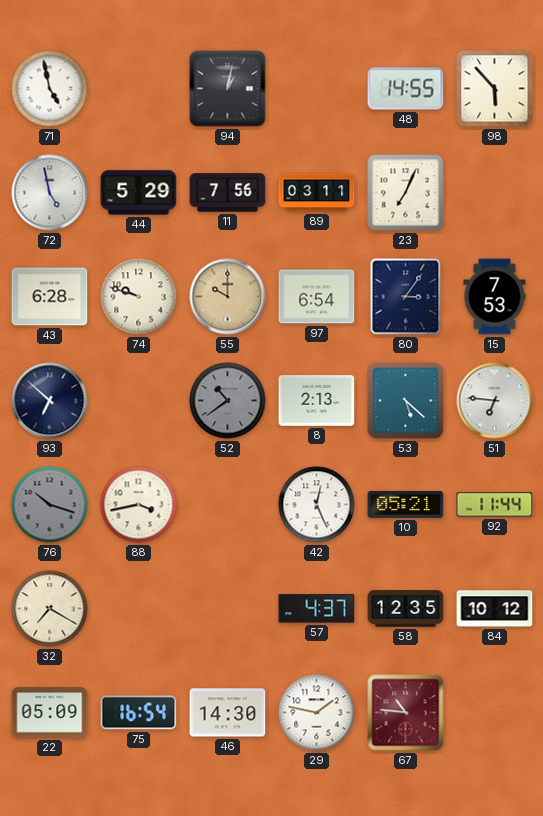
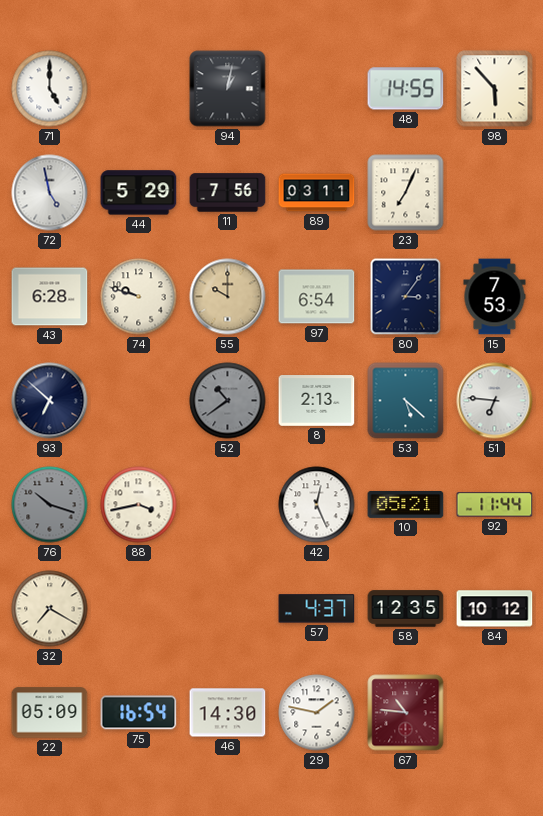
71: 4:58 -> 5:00 (50, 89)
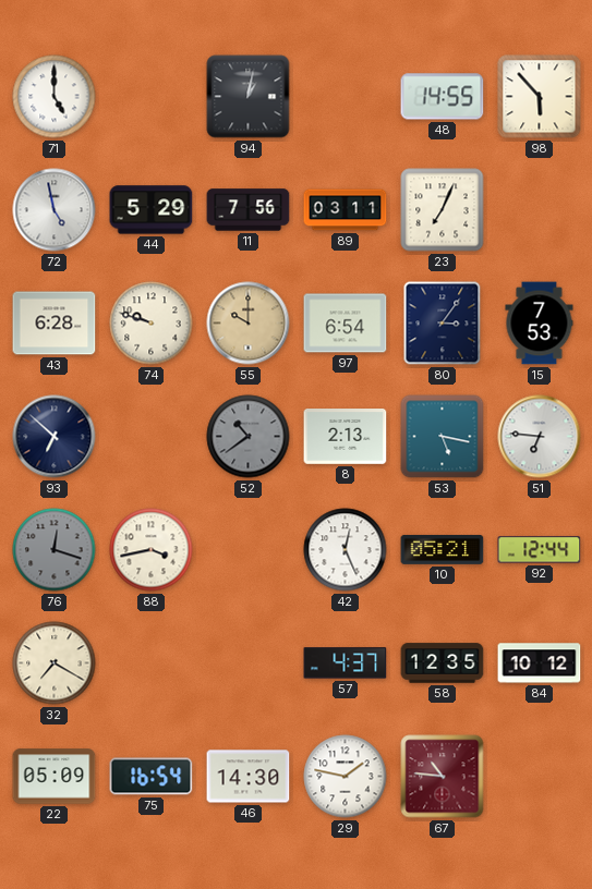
53: 5:22 -> 5:17 (443, 437)
76: 10:18 -> 12:18 (55, 550)
92: 11:44 -> 12:44 (540, 550)
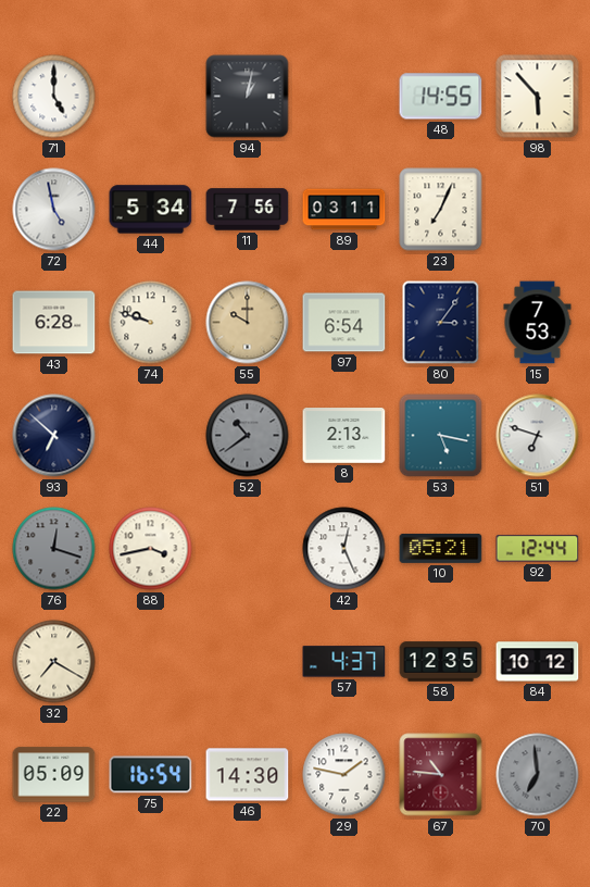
44: 5:29 -> 5:34 (151, 210)
51: 6:46 -> 6:48 (538, 436)
70: none -> 6:59 (538, 775)
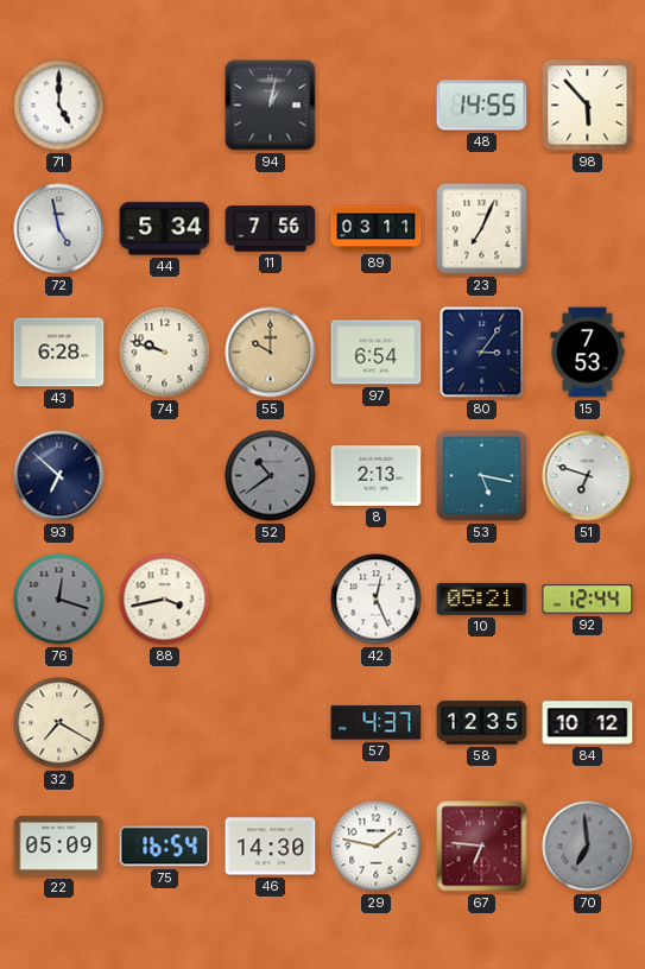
67: 10:46 -> 6:46 (482, 847)
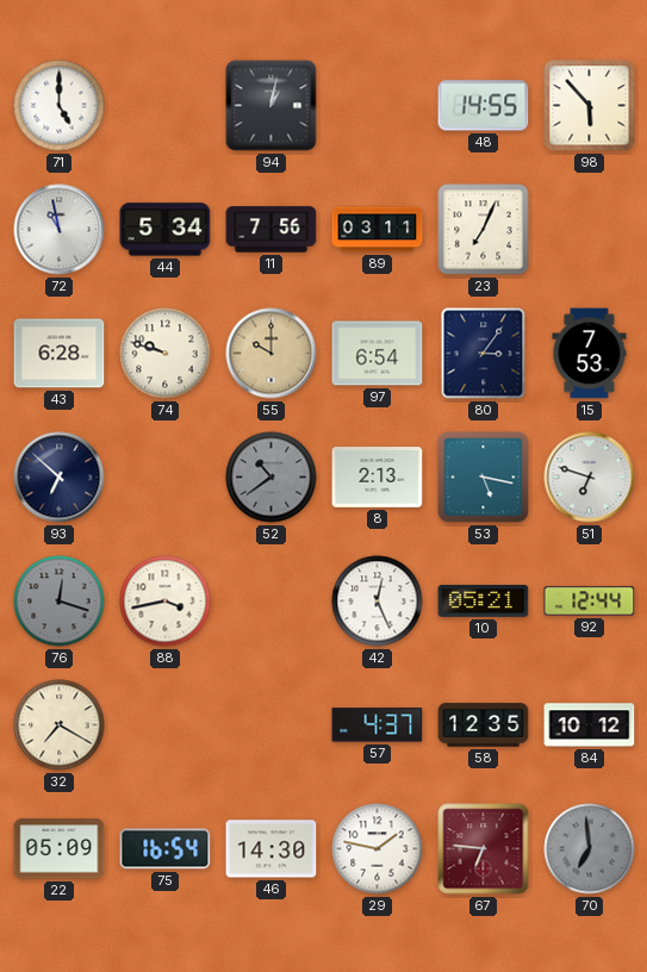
72: 4:58 -> 10:58 (60, 230)
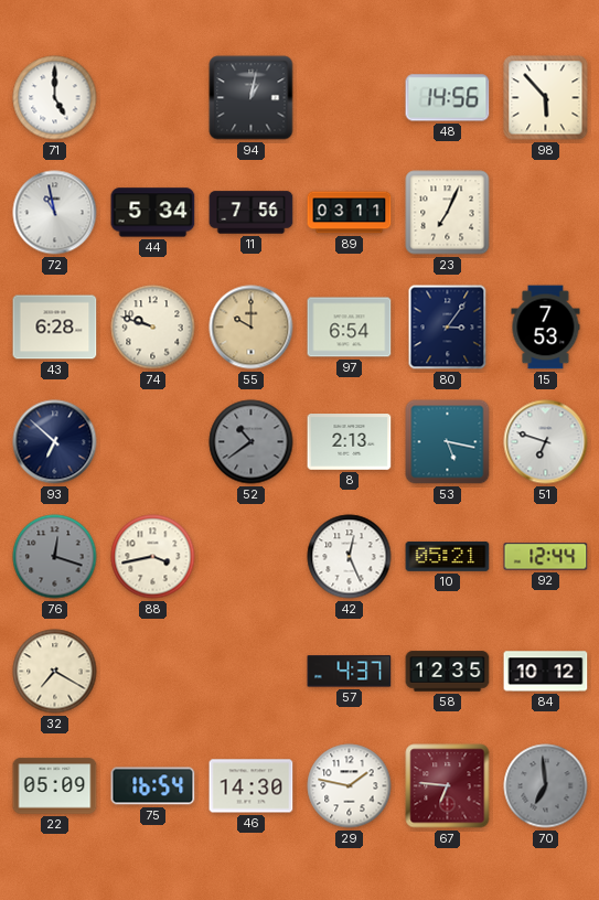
48: 14:55 -> 14:56 (448, 98)
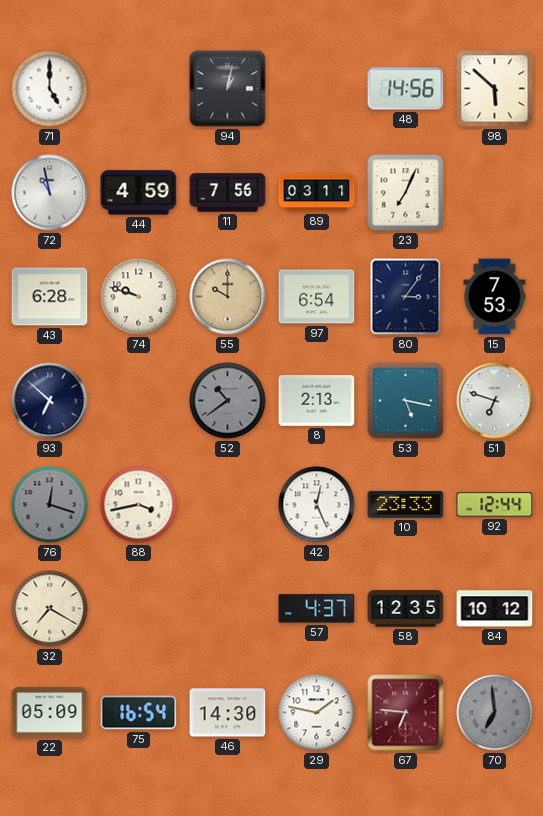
98: 5:53 -> 5:52 (495, 89)
44: 5:34 -> 4:59 (139, 193)
10: 05:21 -> 23:33 (406, 504)
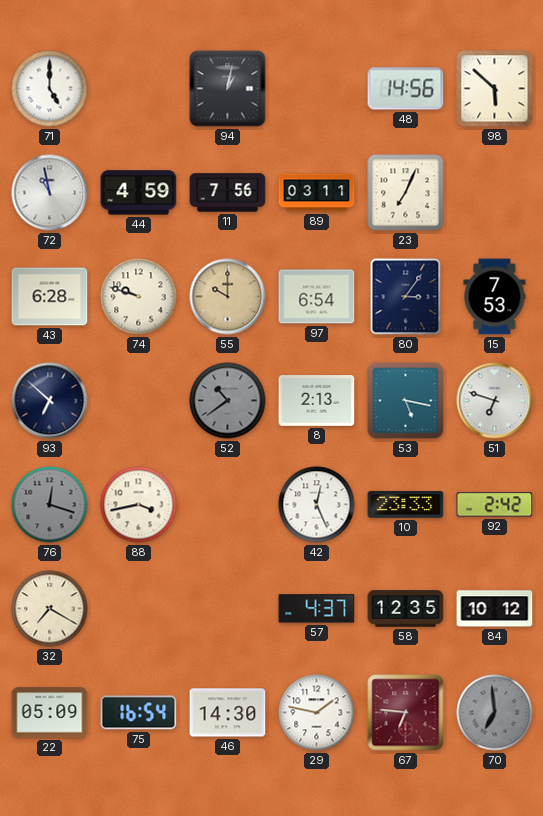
92: 12:44 -> 2:42 (495, 505)
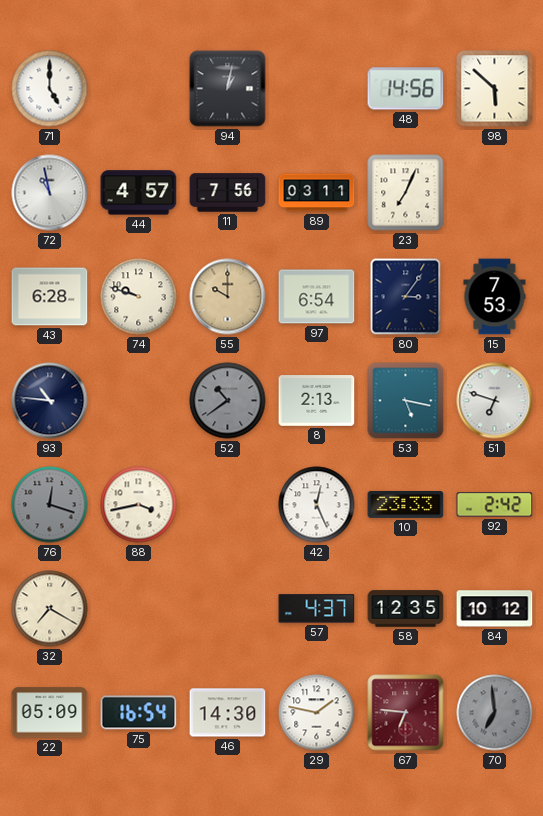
44: 4:59 -> 4:57 (139, 193)
93: 6:52 -> 10:46 (50, 401)
